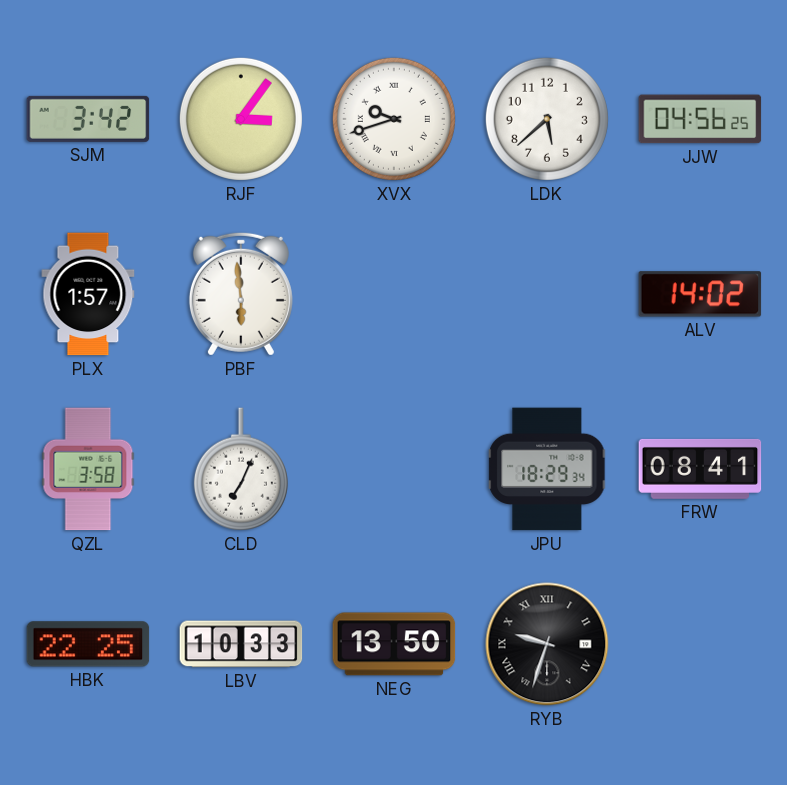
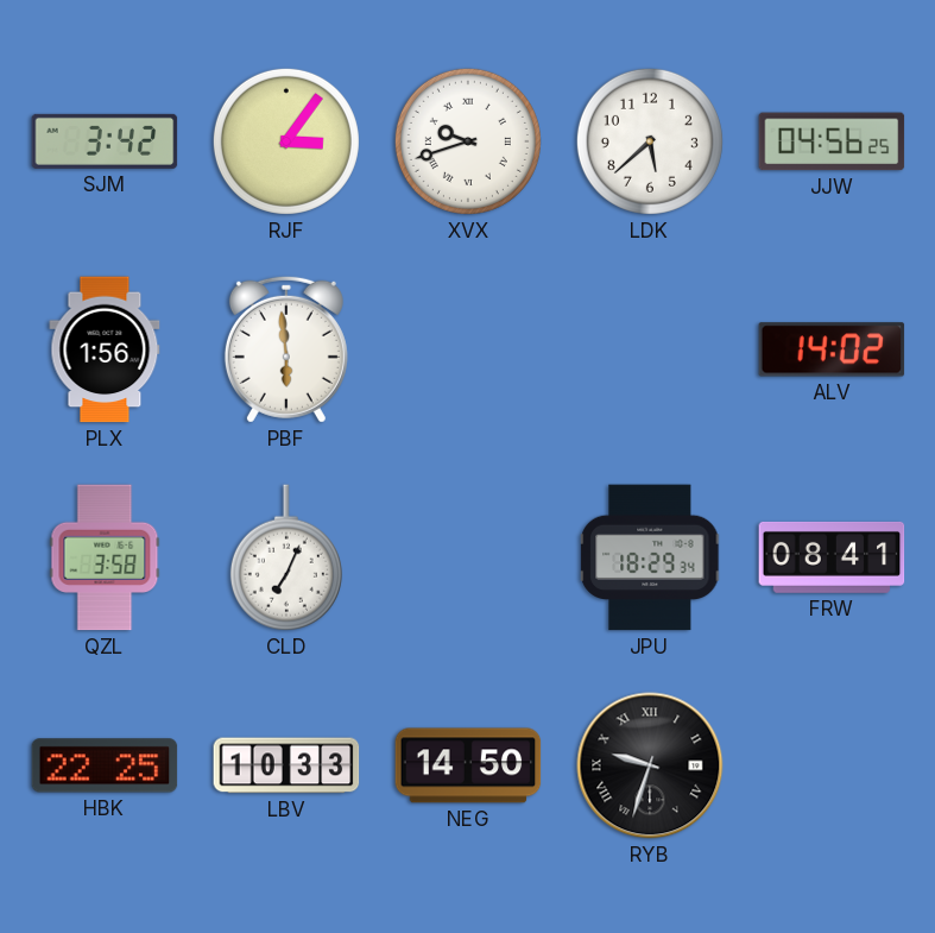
PLX: 1:57 -> 1:56 (105, 349)
NEG: 13:50 -> 14:50 (468, 765)
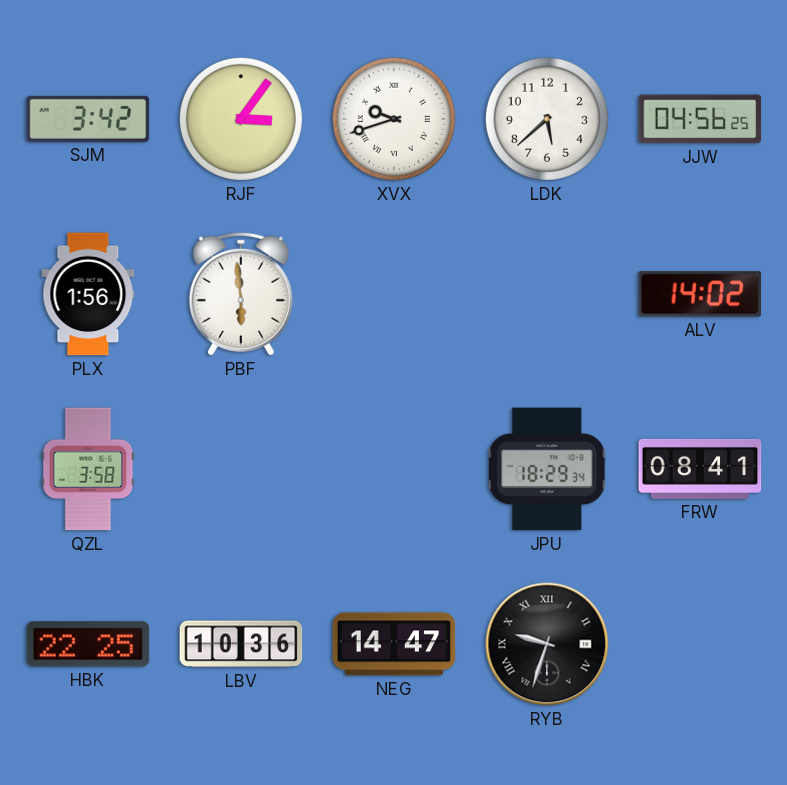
CLD: 7:04 -> none (286, 557)
LBV: 10:33 -> 10:36 (241, 644)
NEG: 14:50 -> 14:47 (394, 644)
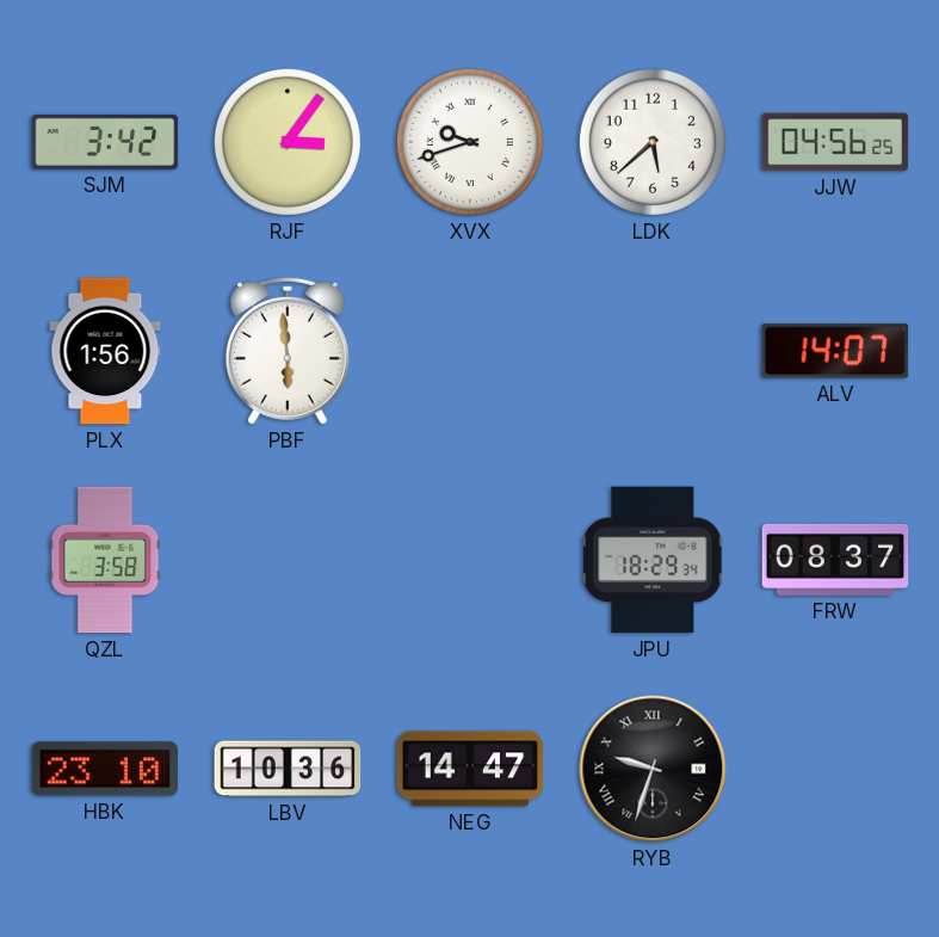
ALV: 14:02 -> 14:07 (835, 351)
FRW: 08:41 -> 08:37 (835, 560)
HBK: 22:25 -> 23:10 (105, 769)
